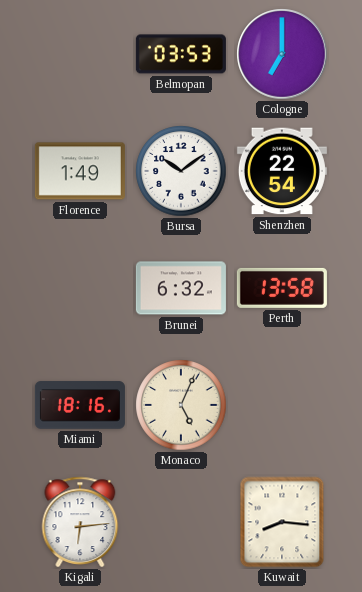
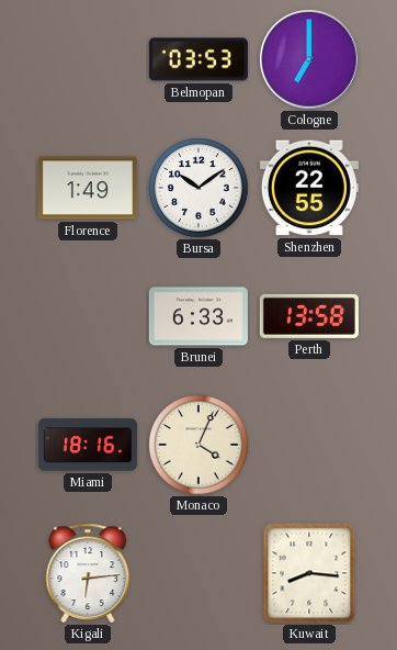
Shenzhen: 22:54 -> 22:55 (309, 188)
Brunei: 6:32 -> 6:33 (198, 316)
Monaco: 5:04 -> 4:04 (198, 445)
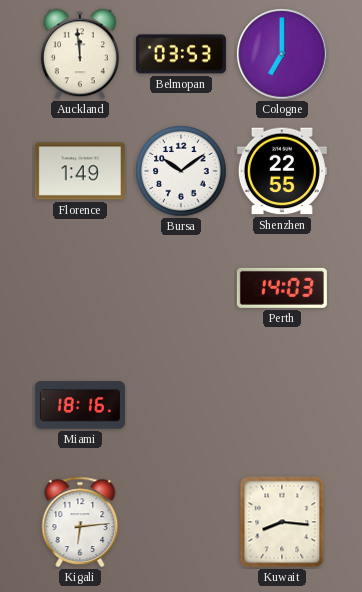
Auckland: none -> 11:59 (80, 54)
Brunei: 6:33 -> none (198, 316)
Perth: 13:58 -> 14:03 (282, 288)
Monaco: 4:04 -> none (198, 445)
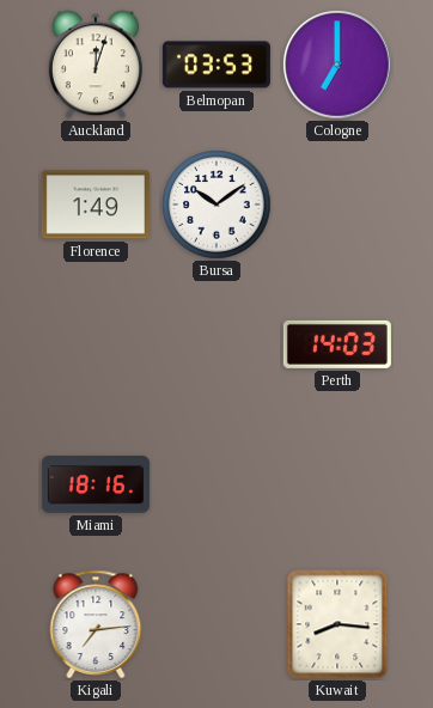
Auckland: 11:59 -> 12:03 (96, 65)
Shenzhen: 22:55 -> none (282, 171)
Kigali: 6:14 -> 7:14 (96, 624)
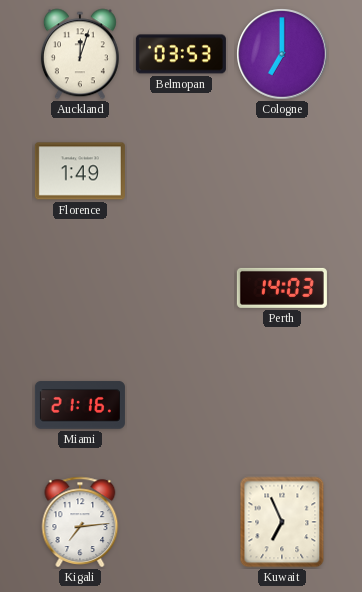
Bursa: 10:09 -> none (216, 205)
Miami: 18:16 -> 21:16 (80, 405)
Kuwait: 8:16 -> 6:56 (282, 522)
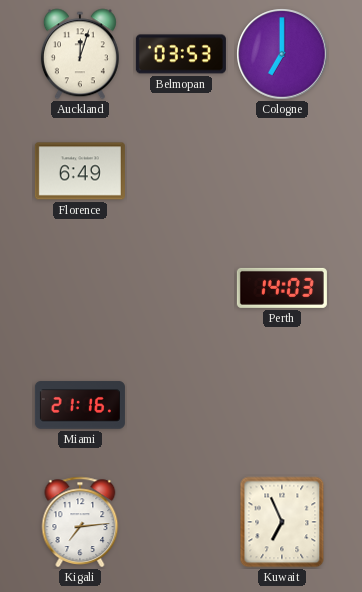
Florence: 1:49 -> 6:49 (80, 171)
